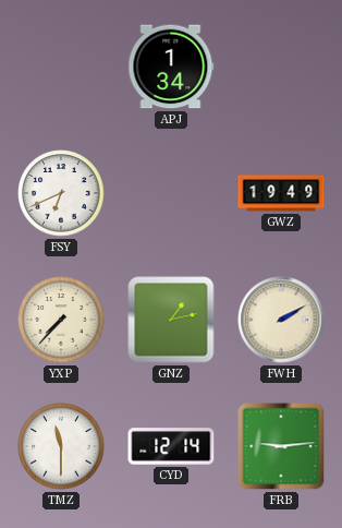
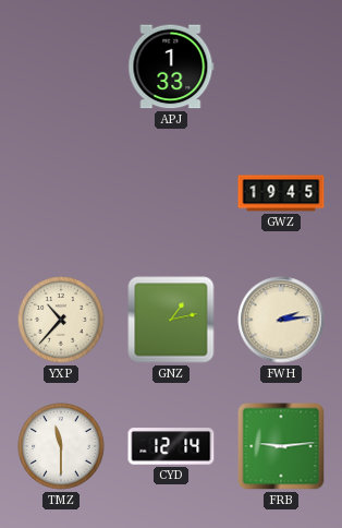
APJ: 1:34 -> 1:33 (171, 67)
FSY: 6:41 -> none (61, 193)
GWZ: 19:49 -> 19:45 (281, 193)
YXP: 7:37 -> 10:37 (61, 320)
FWH: 2:10 -> 2:14 (281, 320)
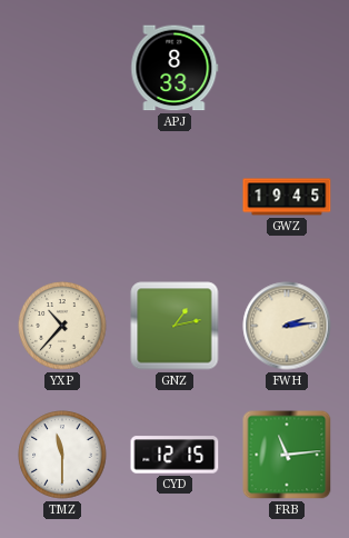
APJ: 1:33 -> 8:33 (174, 68)
CYD: 12:14 -> 12:15 (174, 455)
FRB: 9:14 -> 11:14 (287, 455)
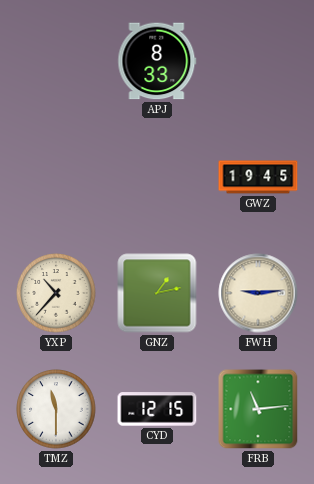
FWH: 2:14 -> 9:14 (258, 293)
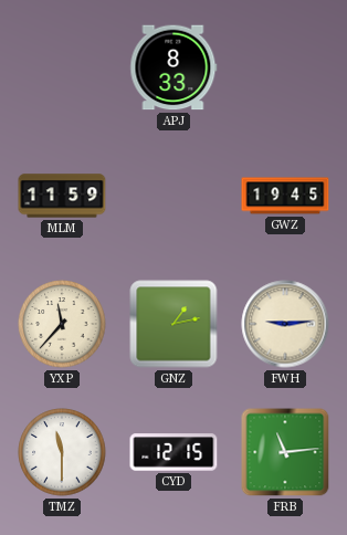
MLM: none -> 11:59 (62, 196)
YXP: 10:37 -> 11:37 (62, 324)
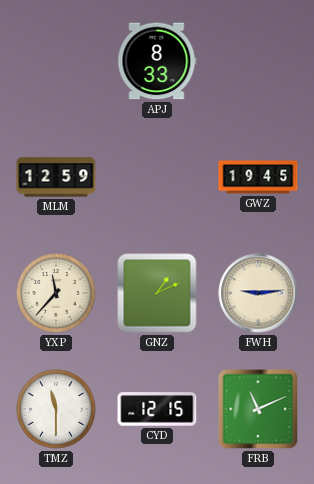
MLM: 11:59 -> 12:59 (56, 177)
GNZ: 1:13 -> 1:11 (157, 293)
FRB: 11:14 -> 11:11 (258, 409)
